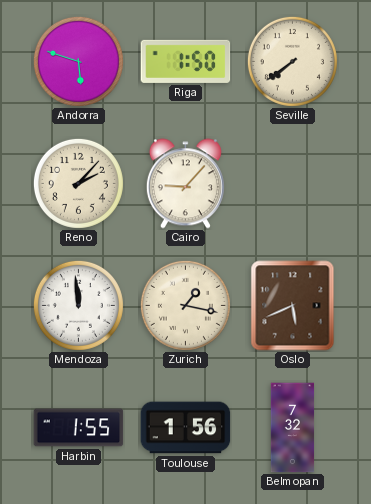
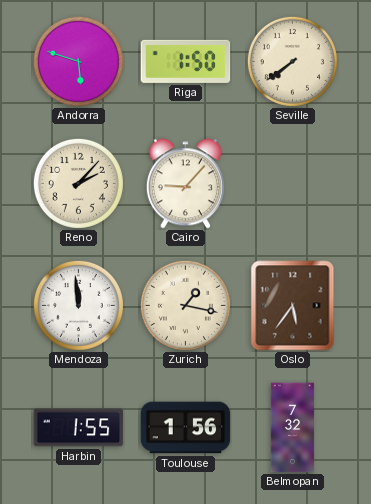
Oslo: 5:41 -> 5:36 (293, 306)
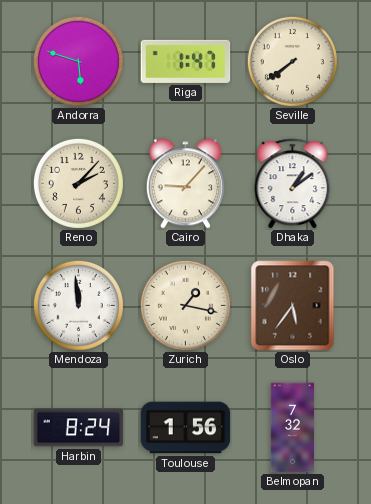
Riga: 1:50 -> 1:47 (186, 61)
Dhaka: none -> 1:09 (293, 184)
Harbin: 1:55 -> 8:24 (79, 428)
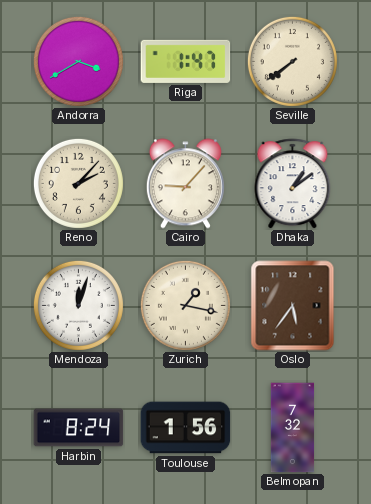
Andorra: 5:48 -> 3:40 (78, 61)
Mendoza: 11:59 -> 12:03 (78, 305)
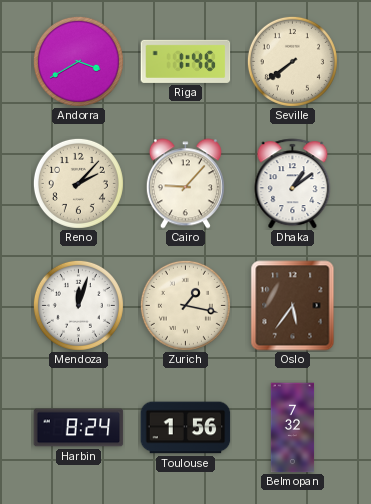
Riga: 1:47 -> 1:46 (186, 61)
